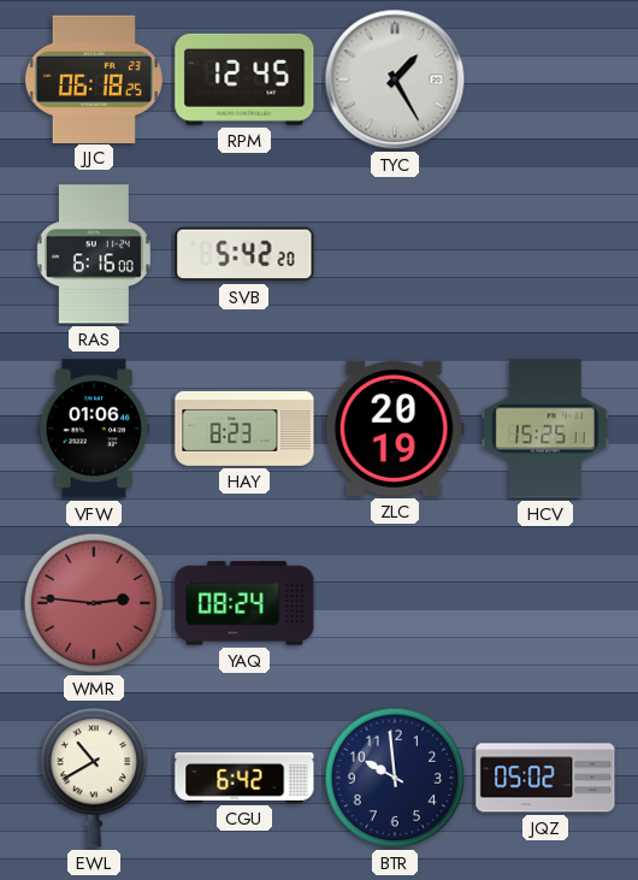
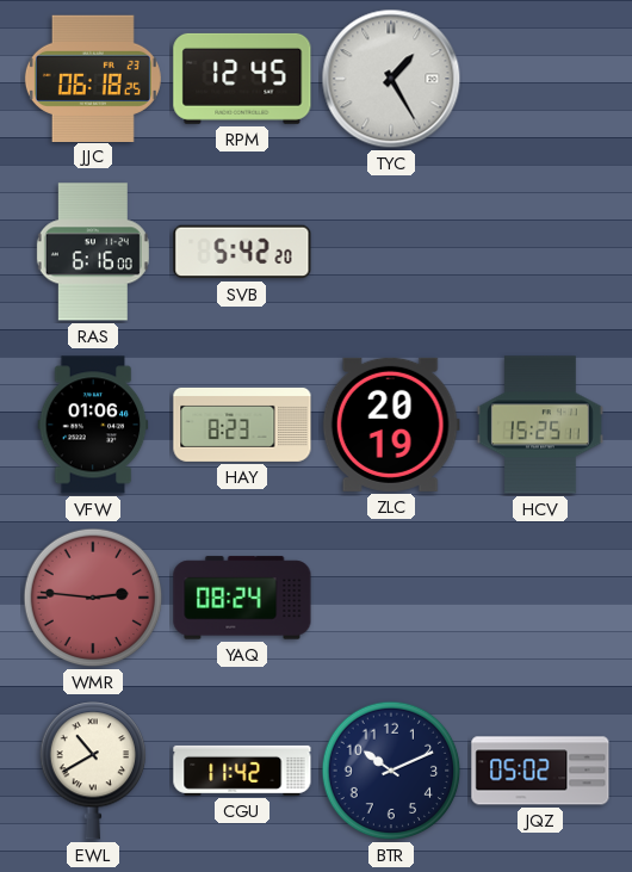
CGU: 6:42 -> 11:42 (242, 771)
BTR: 9:59 -> 10:11 (391, 771)
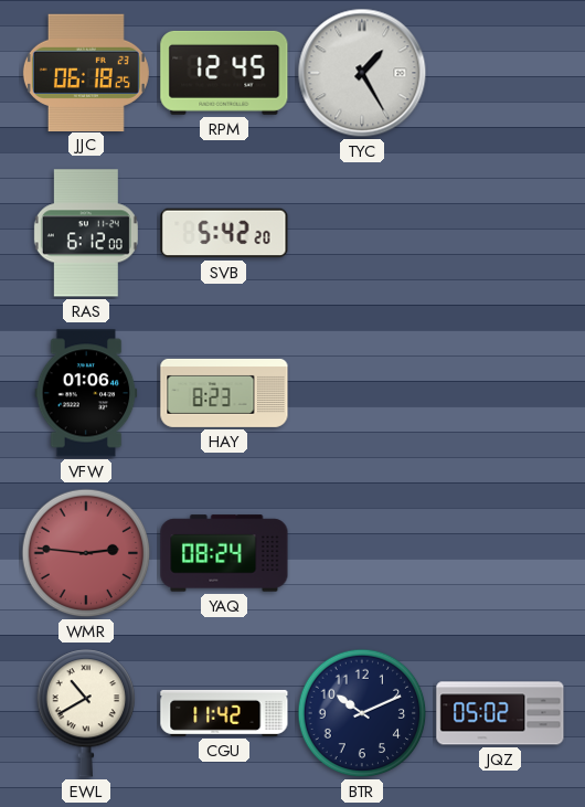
RAS: 6:16 -> 6:12 (86, 233)
ZLC: 20:19 -> none (391, 425)
HCV: 15:25 -> none (540, 425)
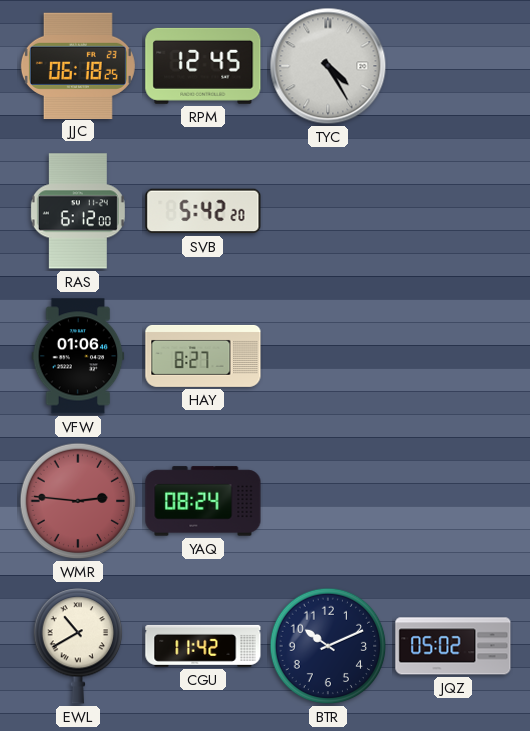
TYC: 1:25 -> 4:25 (328, 66)
HAY: 8:23 -> 8:27 (203, 356)
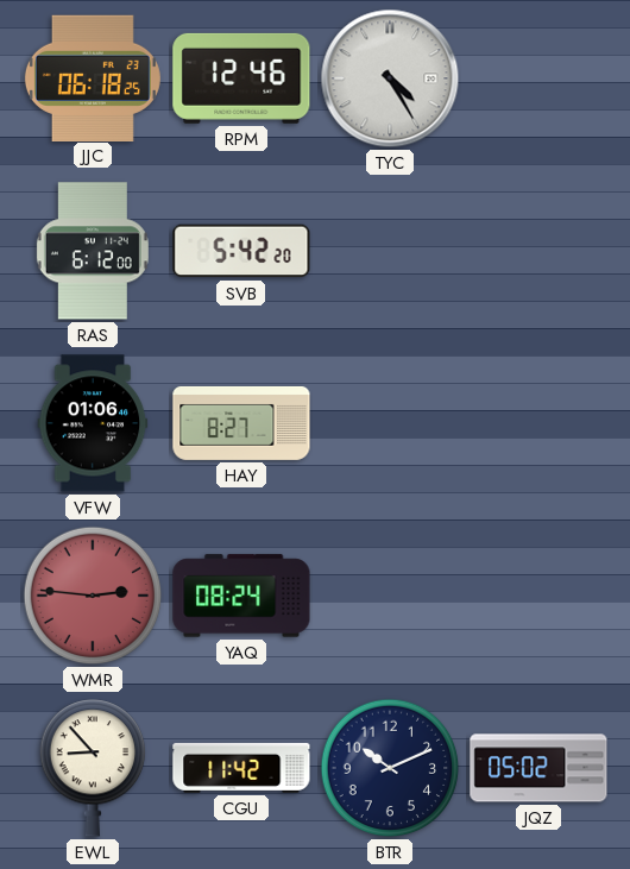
RPM: 12:45 -> 12:46 (241, 78)
EWL: 10:40 -> 8:53 (93, 768)
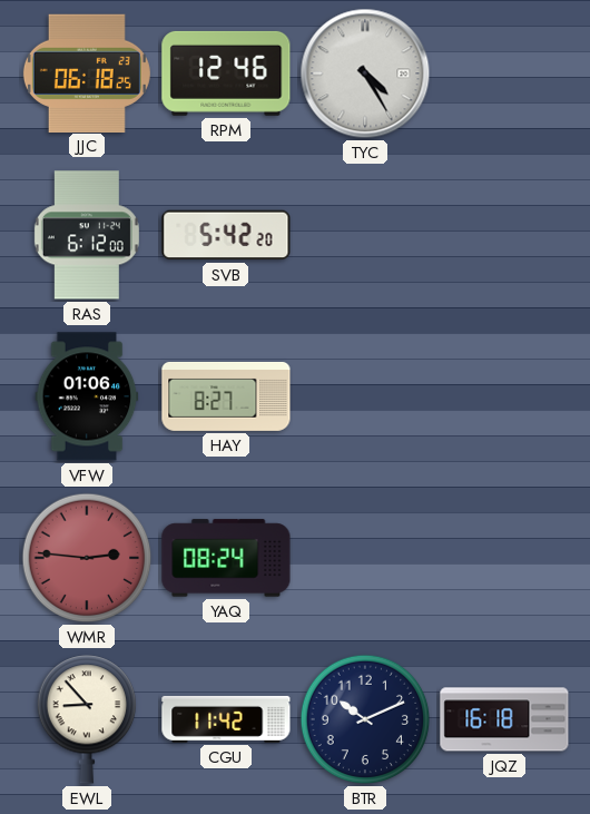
JQZ: 05:02 -> 16:18 (504, 719)
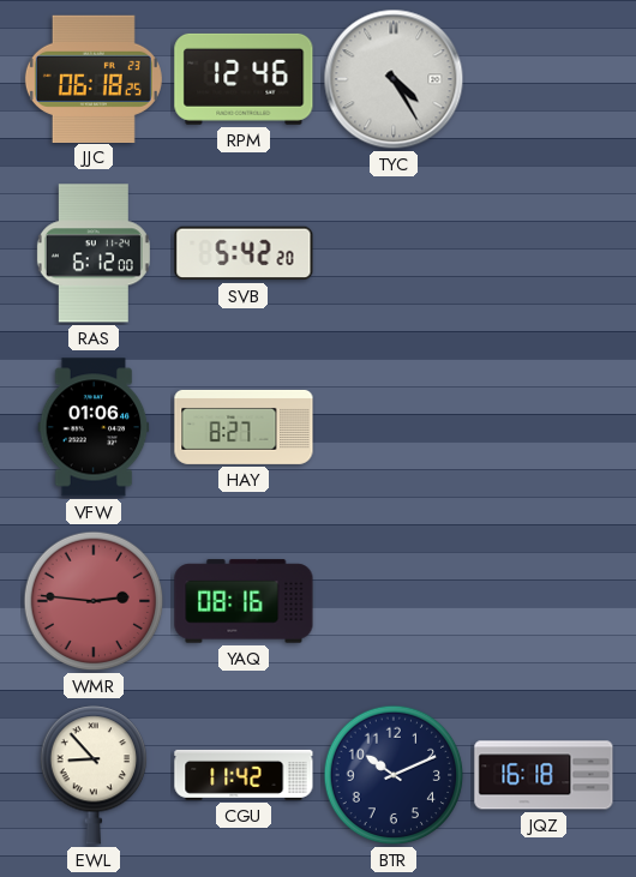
YAQ: 08:24 -> 08:16 (244, 601)
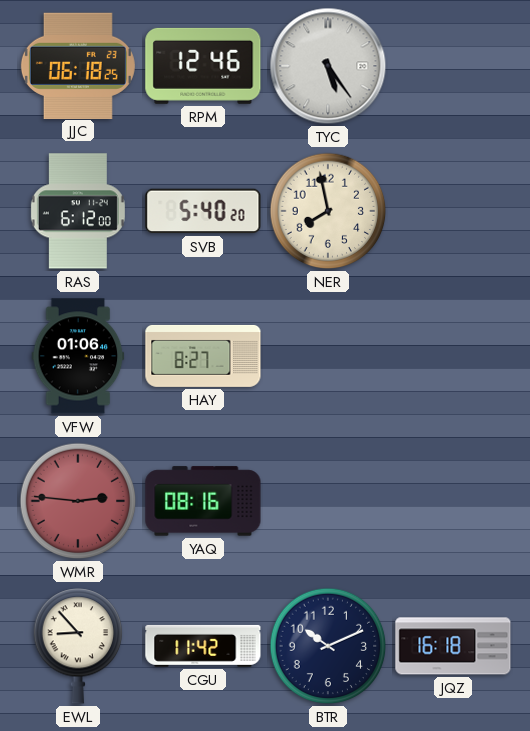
TYC: 4:25 -> 5:24 (328, 66)
SVB: 5:42 -> 5:40 (203, 211)
NER: none -> 7:58 (328, 211)
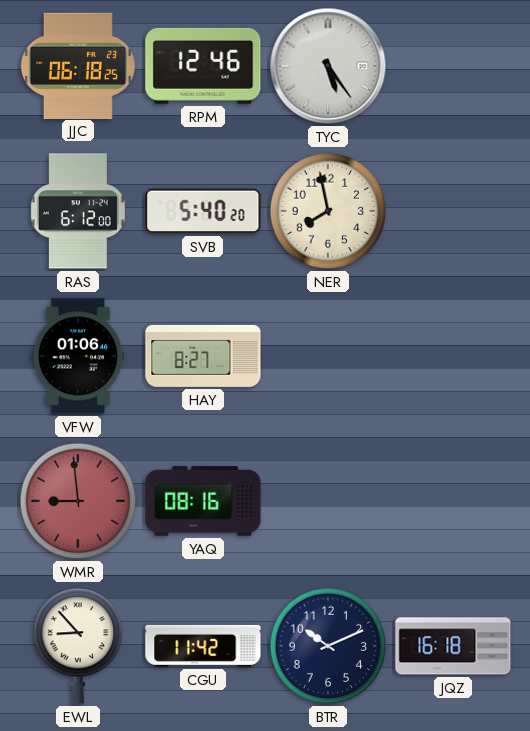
WMR: 2:46 -> 8:59 (78, 501)
